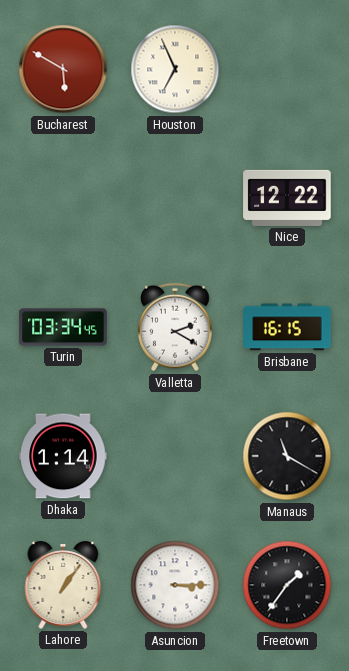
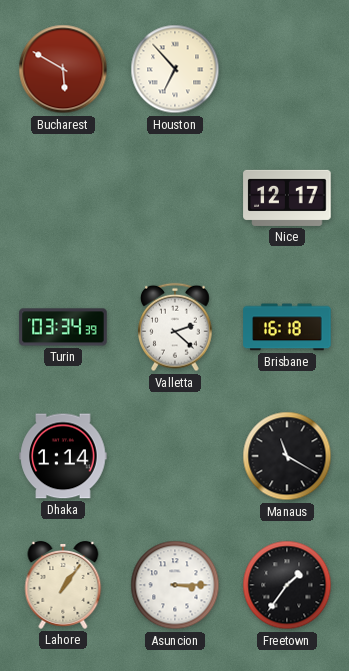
Houston: 6:56 -> 6:53 (175, 69)
Nice: 12:22 -> 12:17 (287, 198)
Turin: 03:34:45 -> 03:34:39 (63, 327)
Valletta: 2:20 -> 2:22 (176, 327)
Brisbane: 16:15 -> 16:18 (287, 327)
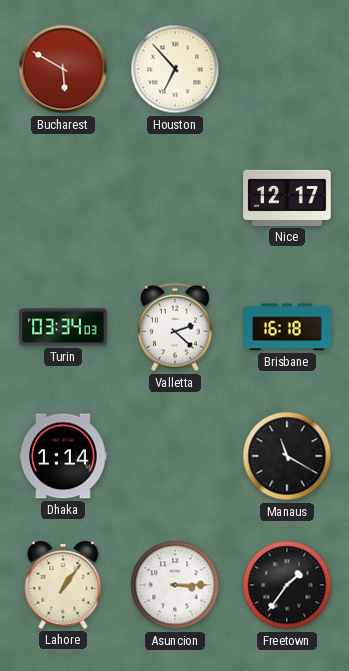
Turin: 03:34:39 -> 03:34:03 (63, 327)
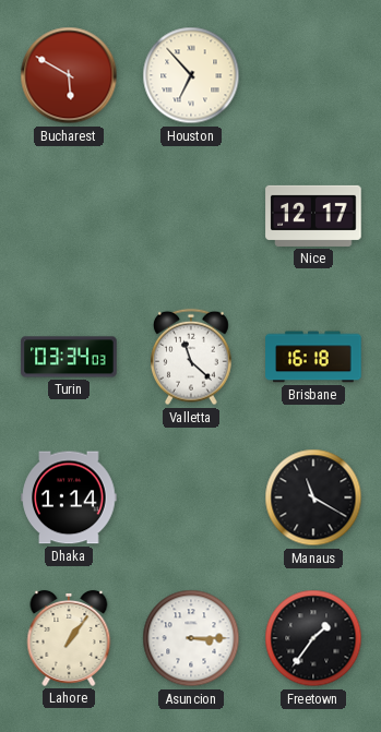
Valletta: 2:22 -> 11:22 (192, 357)
